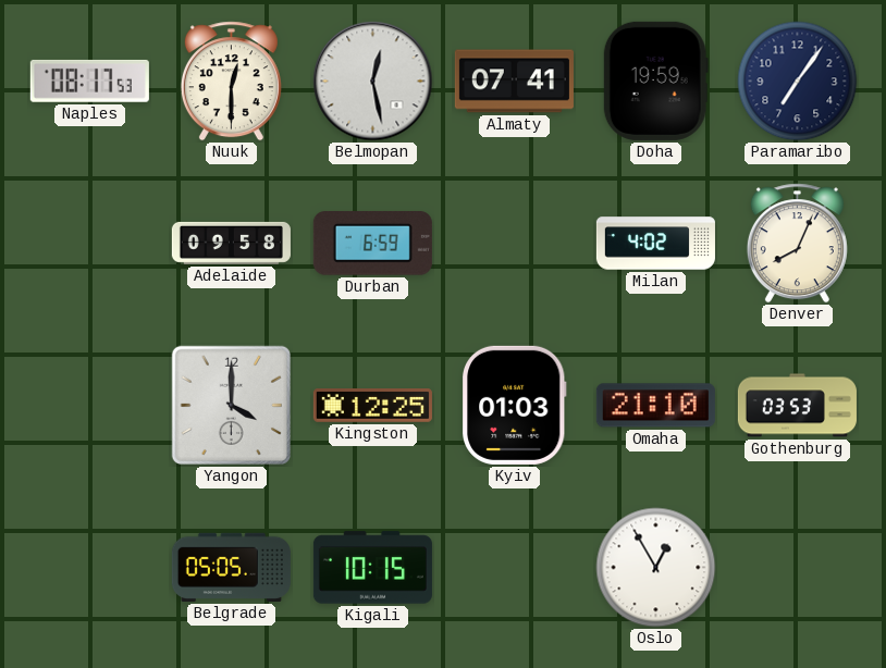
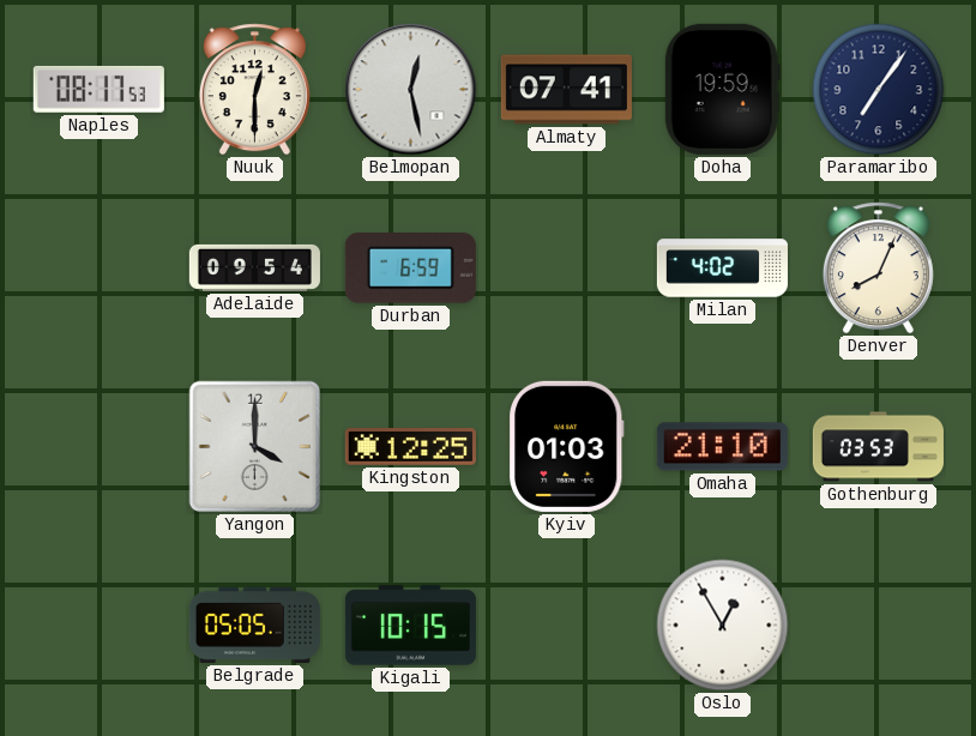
Adelaide: 09:58 -> 09:54 (254, 267)
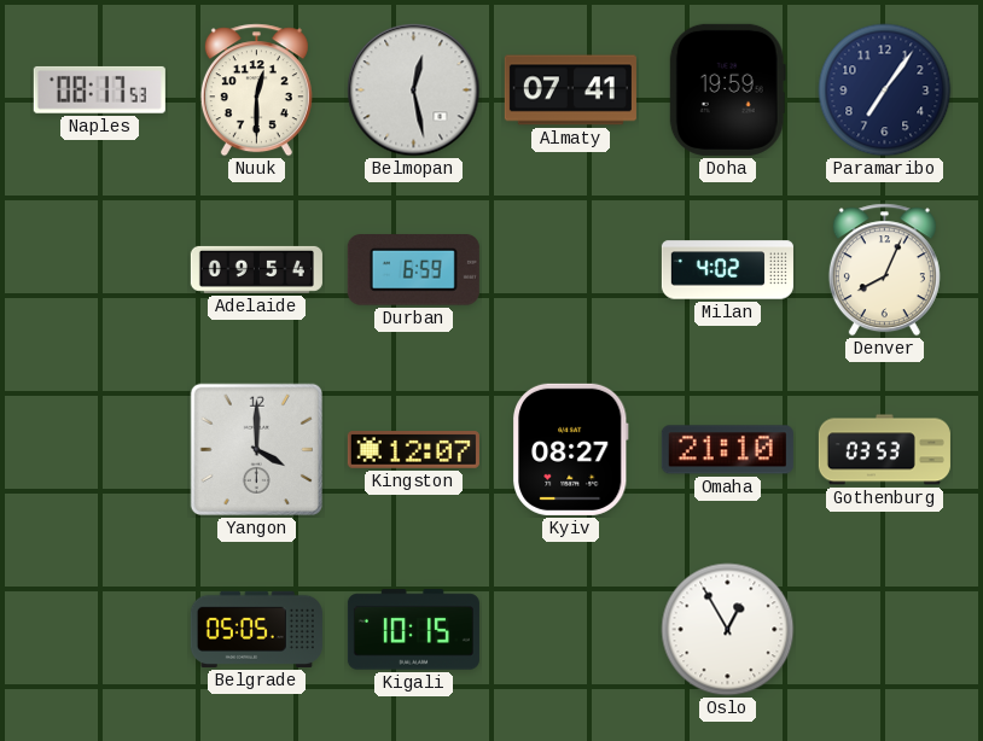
Kingston: 12:25 -> 12:07 (413, 450)
Kyiv: 01:03 -> 08:27 (571, 449)
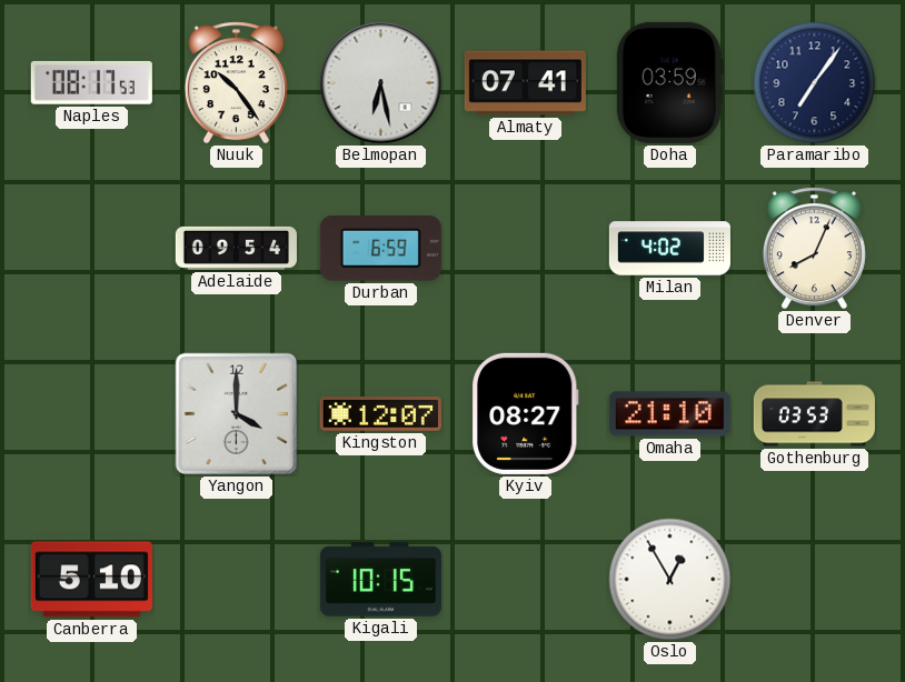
Nuuk: 12:30 -> 10:24 (236, 83)
Belmopan: 12:28 -> 6:28 (381, 83)
Doha: 19:59 -> 03:59 (669, 82)
Canberra: none -> 5:10 (91, 580)
Belgrade: 05:05 -> none (256, 629)
